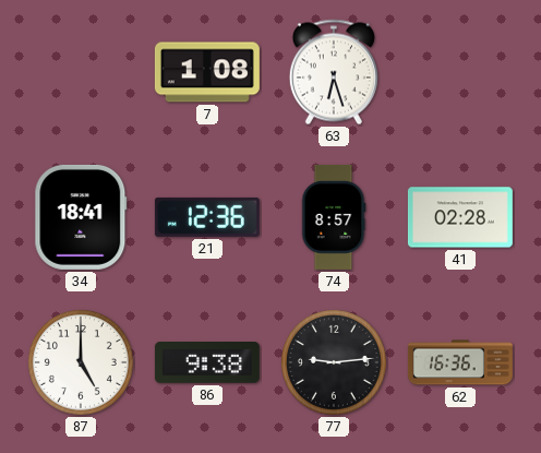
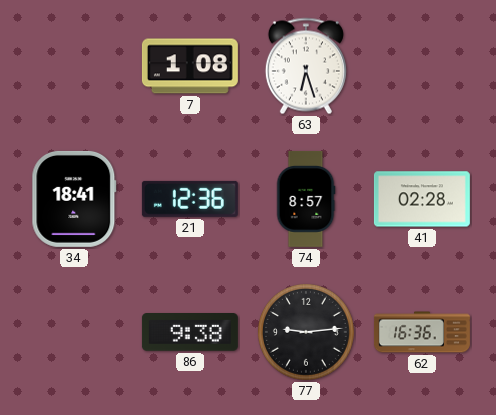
87: 5:00 -> none (81, 362)
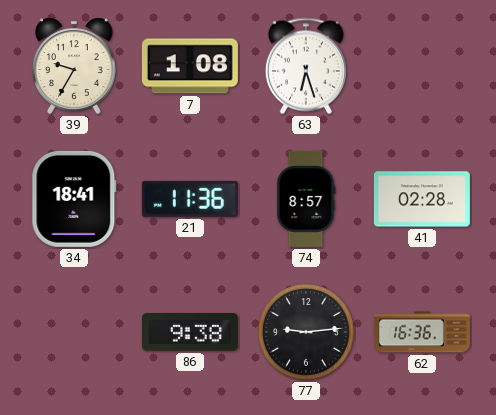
39: none -> 9:35 (74, 66)
21: 12:36 -> 11:36 (190, 199)
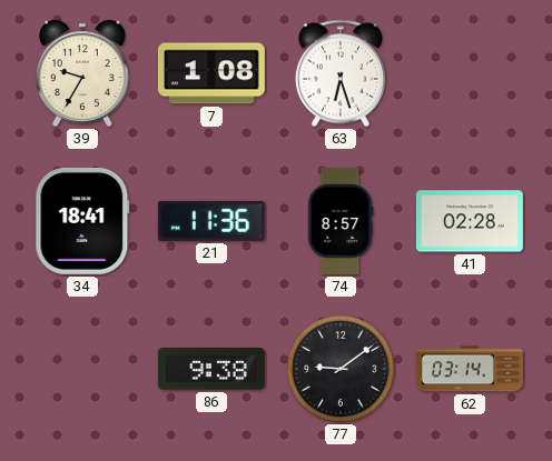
77: 9:14 -> 9:09 (341, 369)
62: 16:36 -> 03:14 (470, 369)
